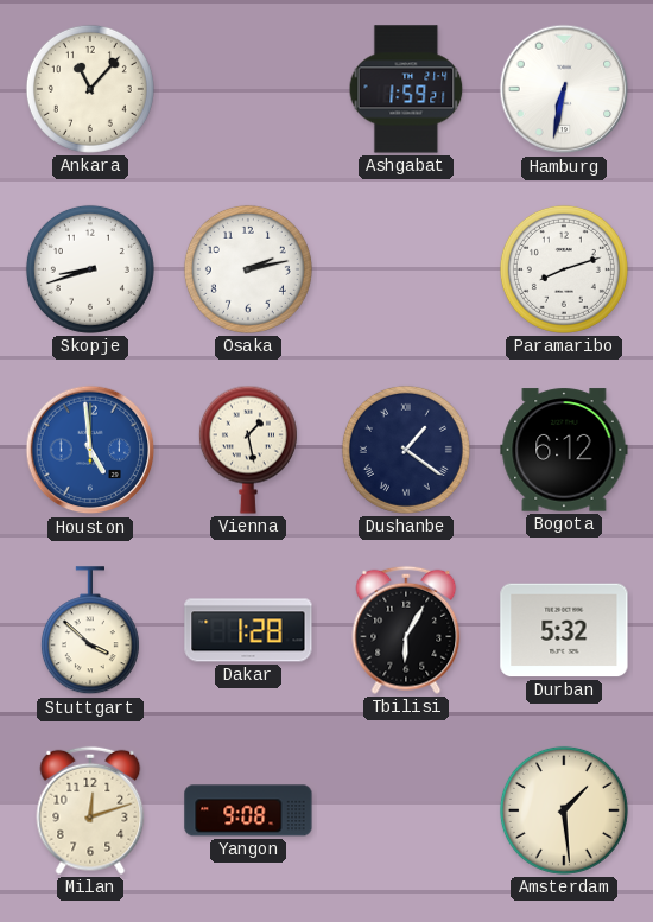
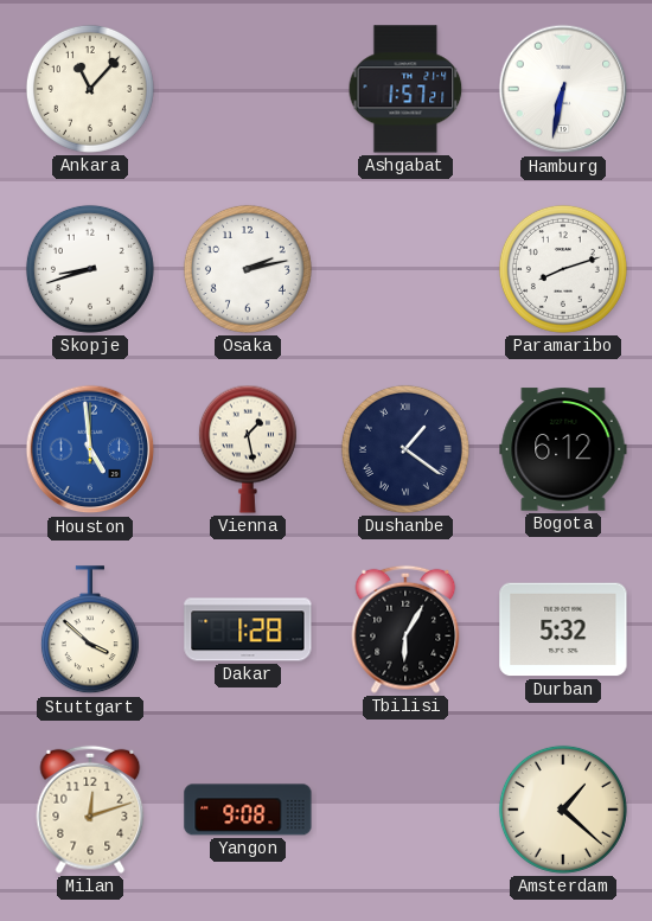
Ashgabat: 1:59 -> 1:57 (405, 89)
Amsterdam: 1:29 -> 1:22 (563, 810)
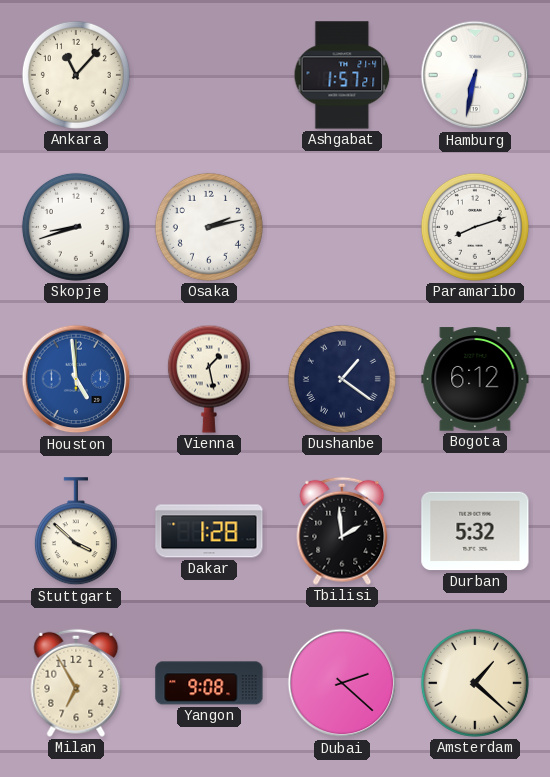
Tbilisi: 6:05 -> 1:59 (342, 531)
Milan: 12:12 -> 6:55 (76, 683)
Dubai: none -> 2:22 (342, 683)
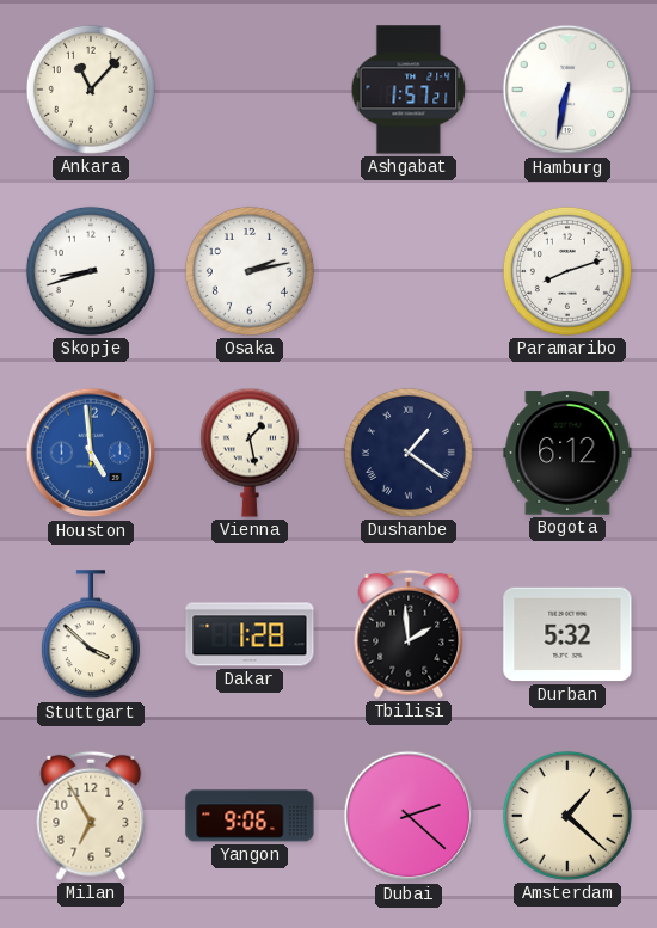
Yangon: 9:08 -> 9:06 (250, 816)
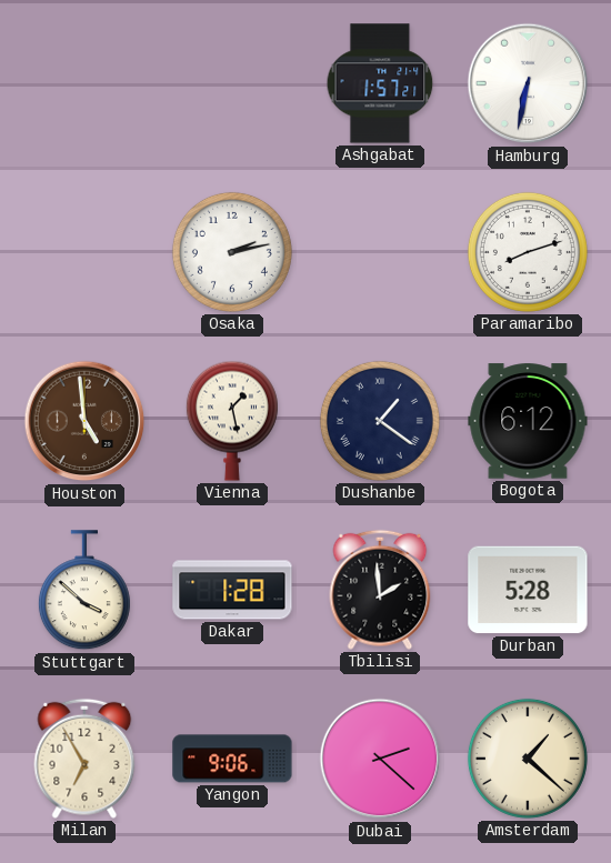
Ankara: 11:07 -> none (91, 90)
Skopje: 8:42 -> none (91, 271)
Houston dial: blue -> brown (84, 421)
Durban: 5:32 -> 5:28 (528, 590)
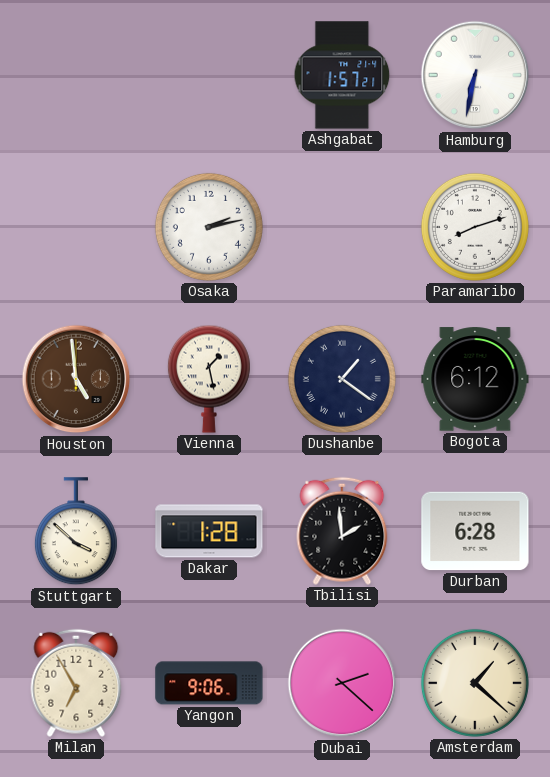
Durban: 5:28 -> 6:28 (475, 531)
